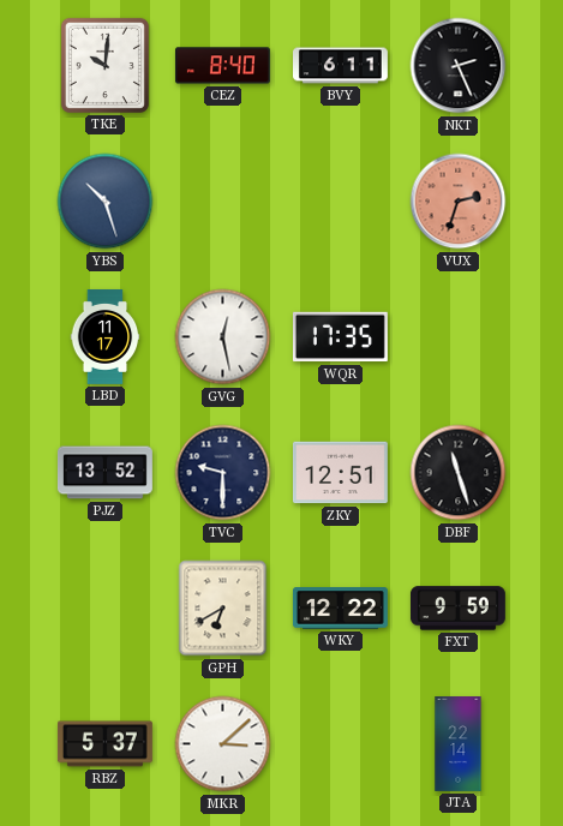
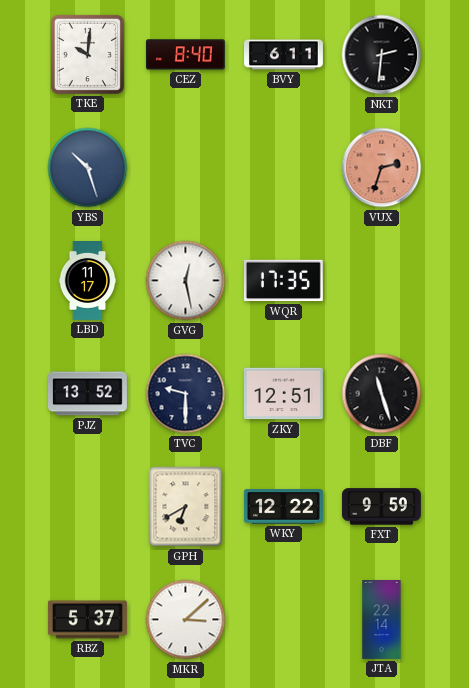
NKT: 2:26 -> 2:31 (382, 55)
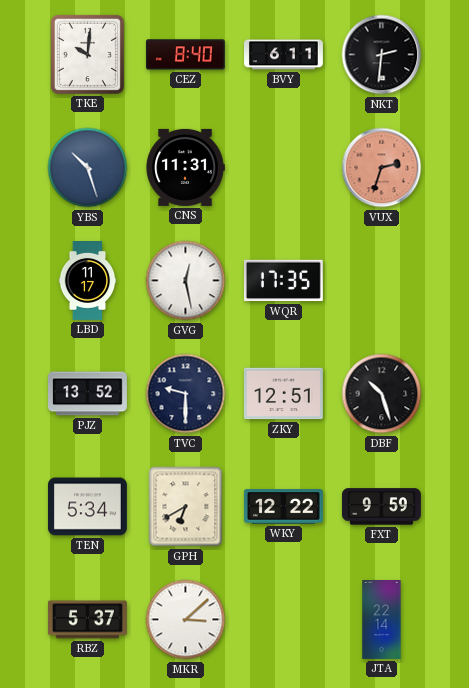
CNS: none -> 11:31 (185, 167)
DBF: 11:27 -> 10:27 (382, 394)
TEN: none -> 5:34 (87, 507)
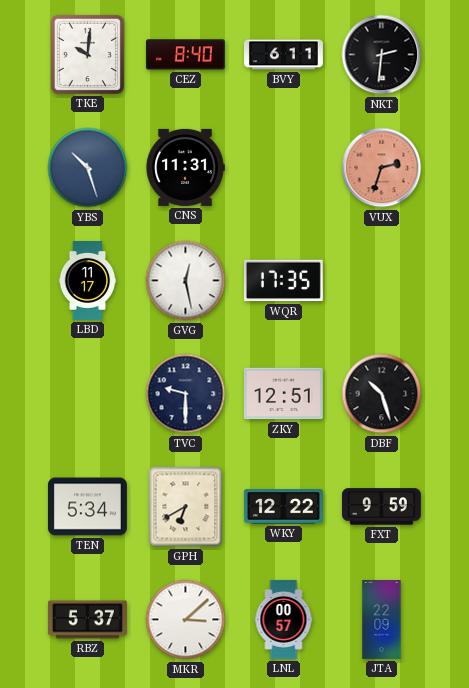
PJZ: 13:52 -> none (87, 394)
LNL: none -> 00:57 (284, 619)
JTA: 22:14 -> 22:09 (382, 620)
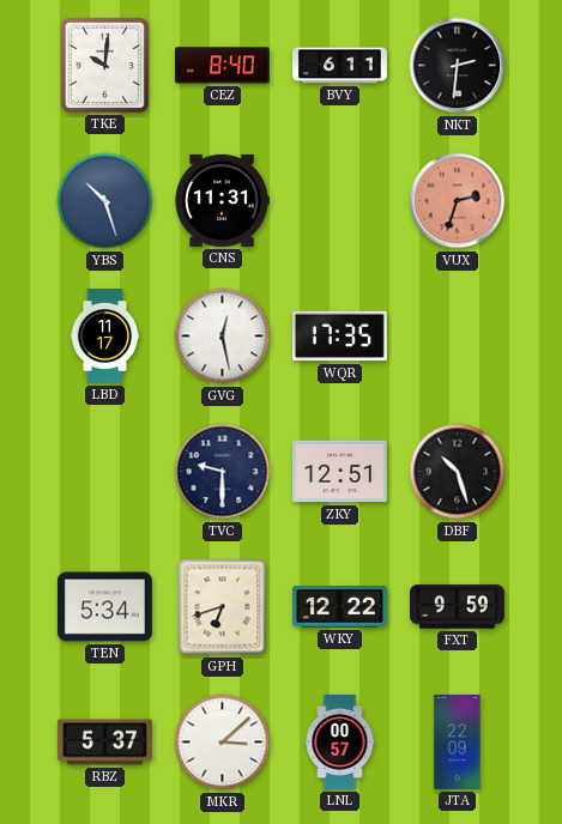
GPH: 6:40 -> 6:42 (223, 607)
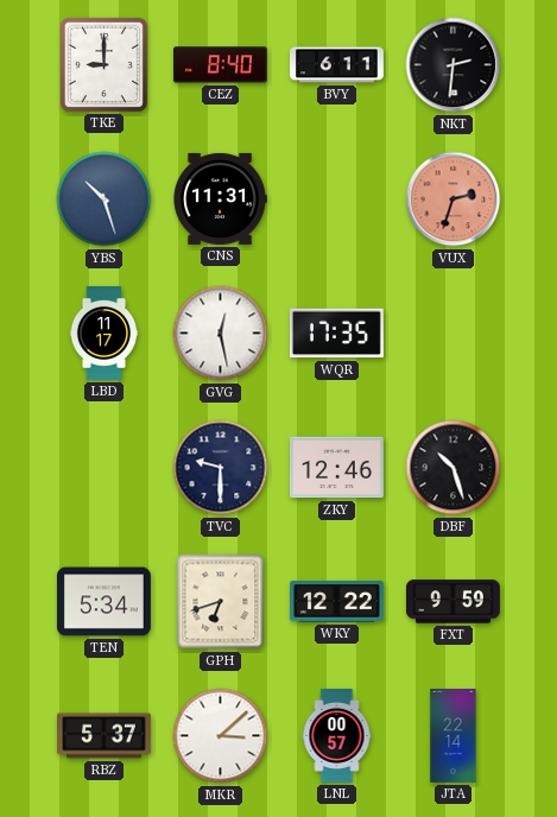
TKE: 10:01 -> 9:00 (103, 64)
ZKY: 12:51 -> 12:46 (336, 468)
JTA: 22:09 -> 22:14 (454, 736)
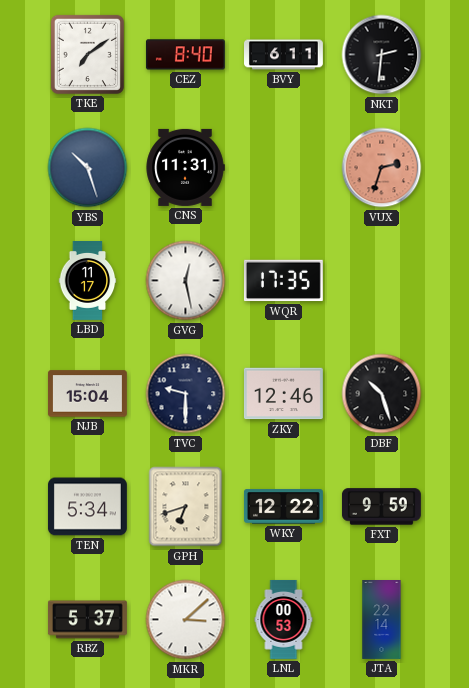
TKE: 9:00 -> 7:09 (87, 54)
NJB: none -> 15:04 (87, 394)
LNL: 00:57 -> 00:53 (284, 619)
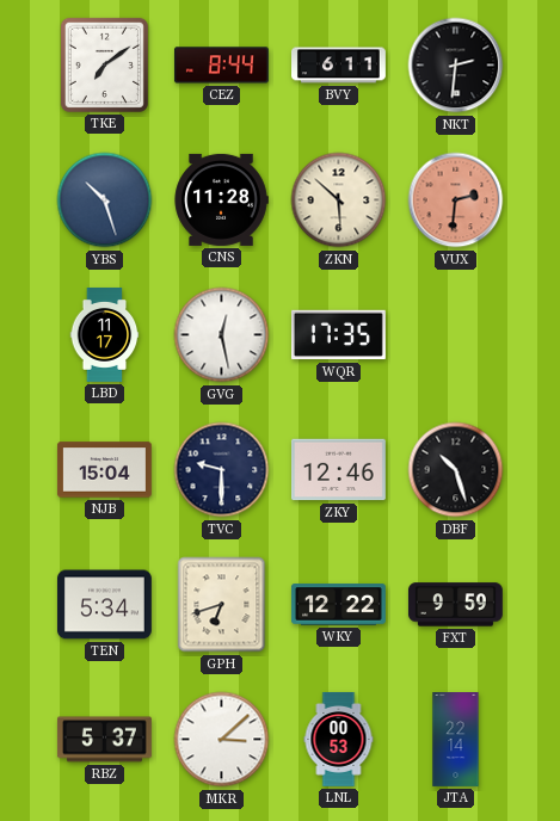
CEZ: 8:40 -> 8:44 (221, 66)
CNS: 11:31 -> 11:28 (221, 199)
ZKN: none -> 5:52 (339, 200)
VUX: 2:33 -> 2:31 (456, 200)
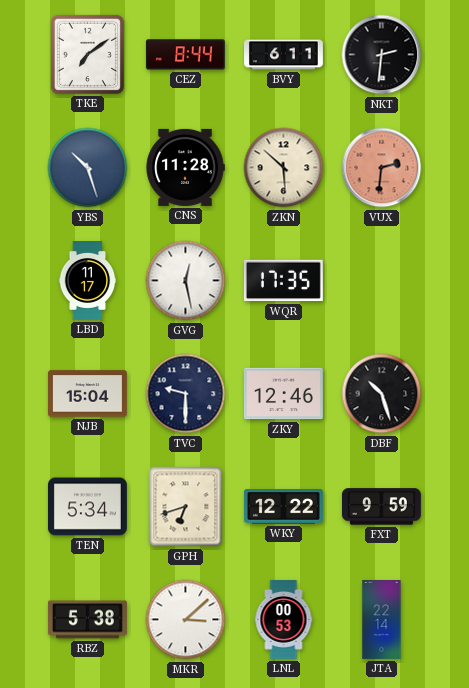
RBZ: 5:37 -> 5:38 (87, 620)
